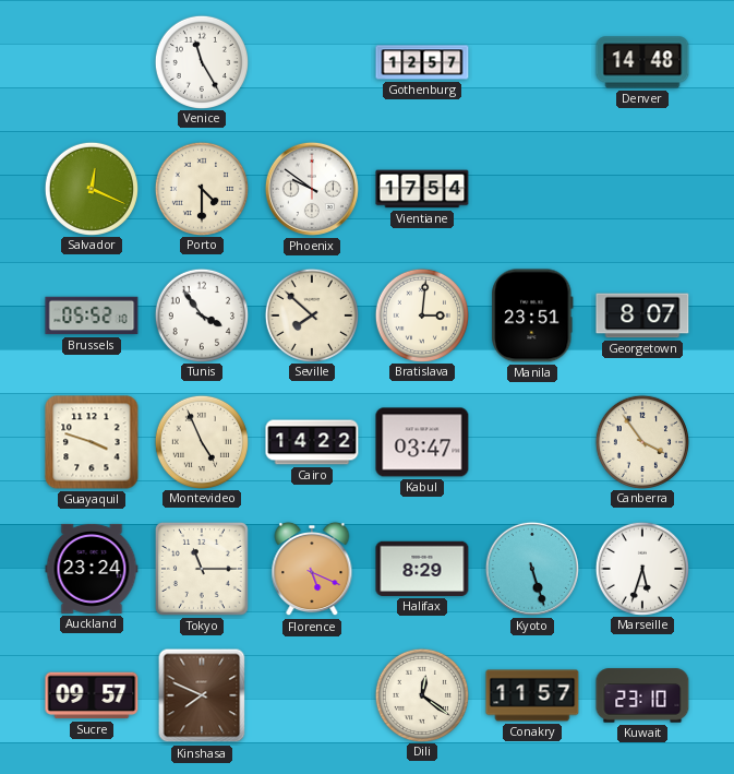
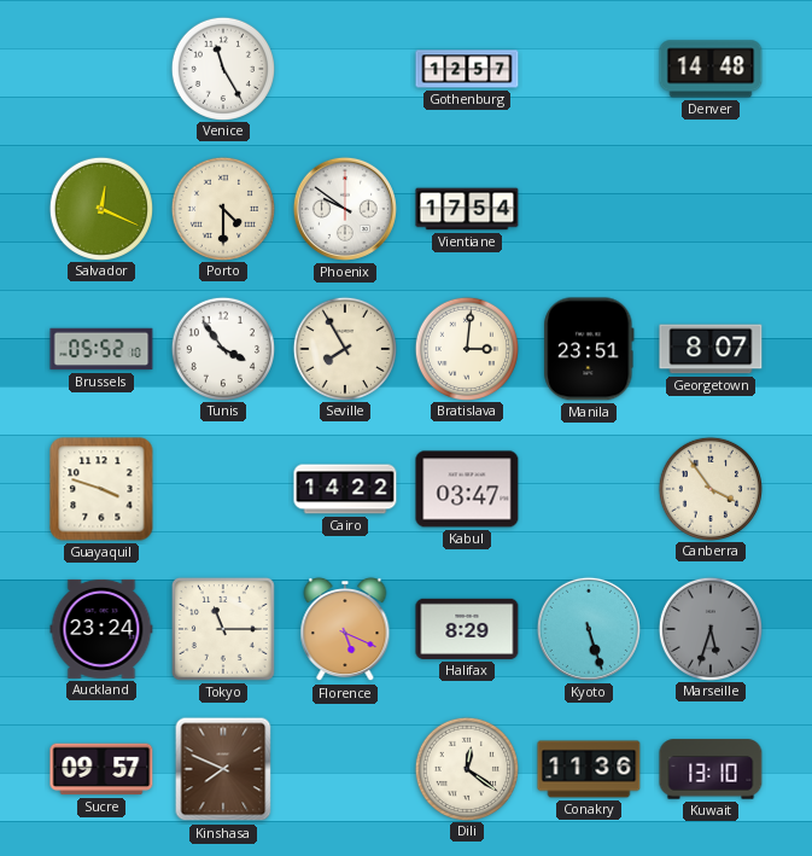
Seville: 7:52 -> 7:55 (344, 348)
Montevideo: 4:56 -> none (201, 441)
Marseille dial: white -> grey (709, 628)
Conakry: 11:57 -> 11:36 (589, 769)
Kuwait: 23:10 -> 13:10 (711, 769)
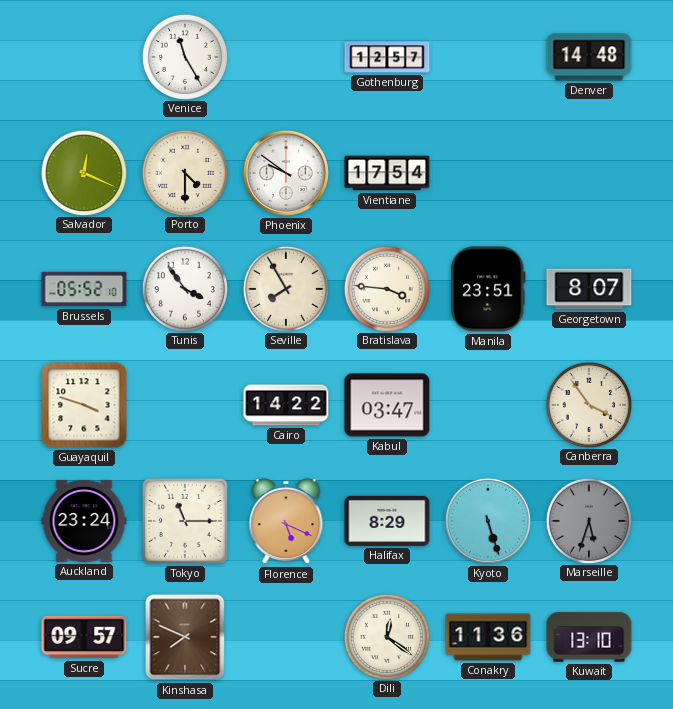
Bratislava: 3:01 -> 3:46 (386, 288)
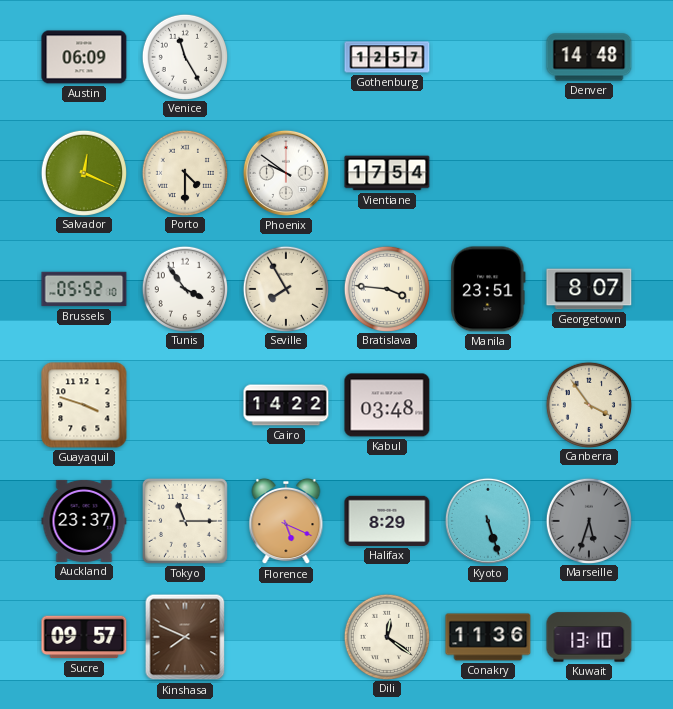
Austin: none -> 06:09 (84, 57)
Kabul: 03:47 -> 03:48 (387, 405)
Auckland: 23:24 -> 23:37 (84, 521)
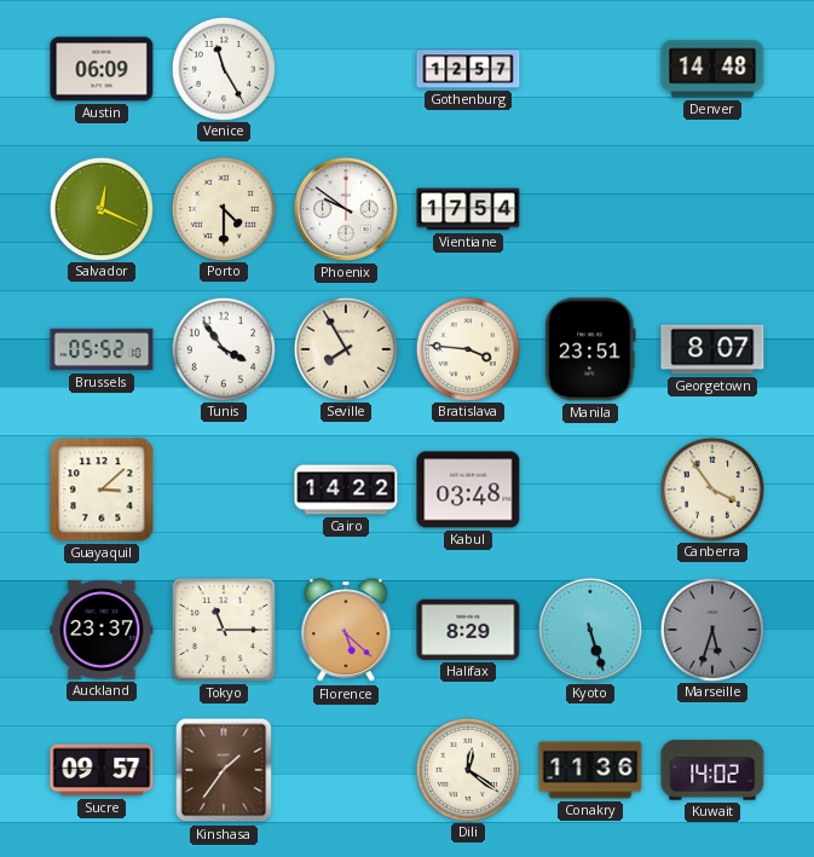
Guayaquil: 3:48 -> 3:08 (102, 490)
Florence: 5:19 -> 5:22 (346, 630)
Kinshasa: 7:49 -> 1:36 (224, 770)
Kuwait: 13:10 -> 14:02 (712, 770)
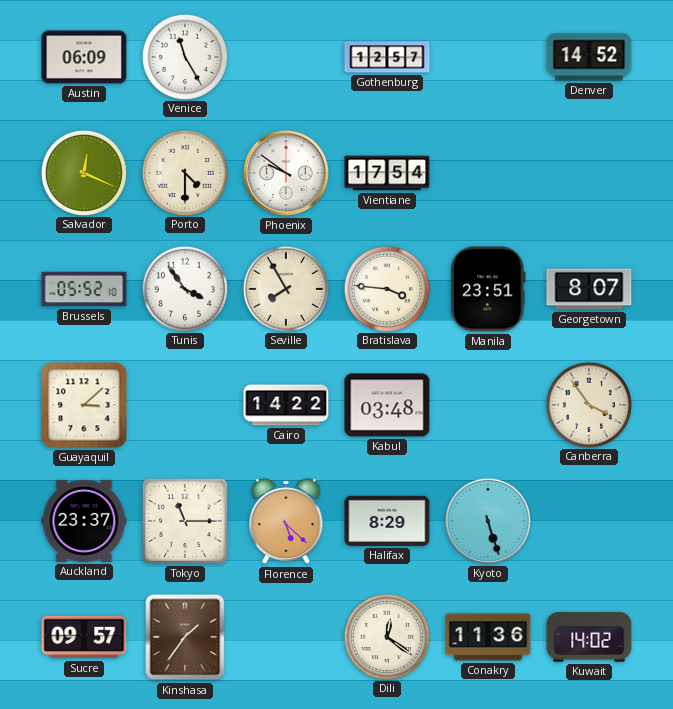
Denver: 14:48 -> 14:52 (589, 57)
Marseille: 5:33 -> none (711, 629)
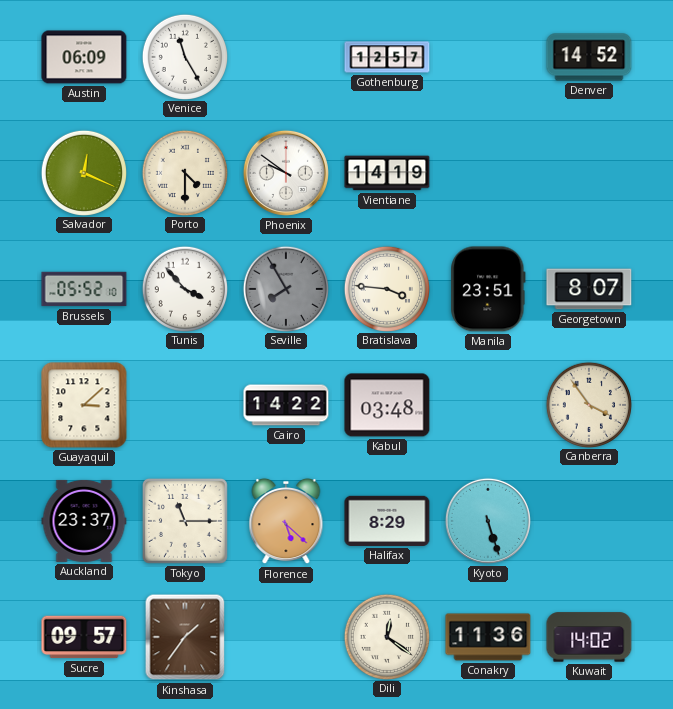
Vientiane: 17:54 -> 14:19 (387, 173)
Tunis: 3:54 -> 3:53 (184, 288)
Seville dial: cream -> grey (285, 288)
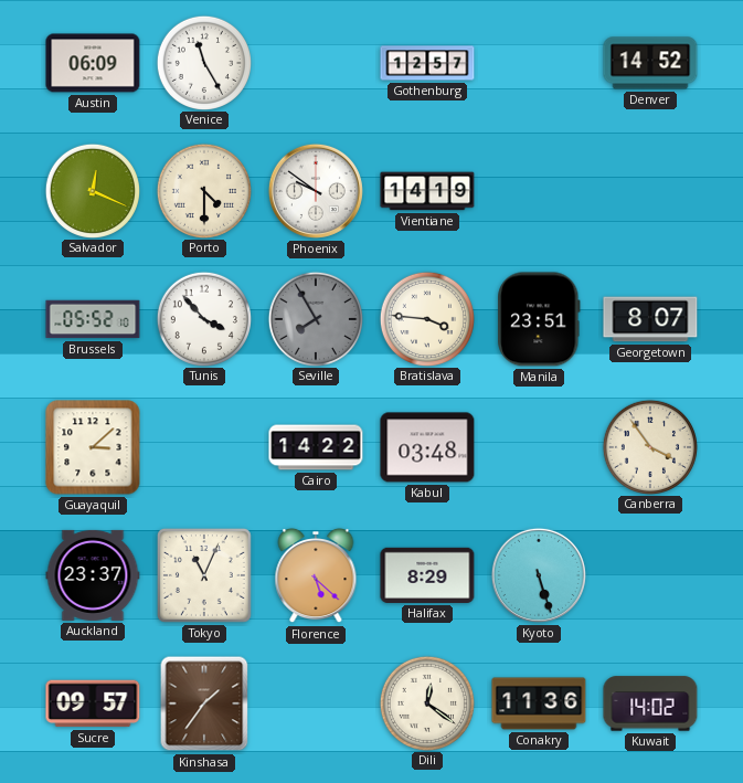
Tokyo: 11:15 -> 11:04 (204, 575)
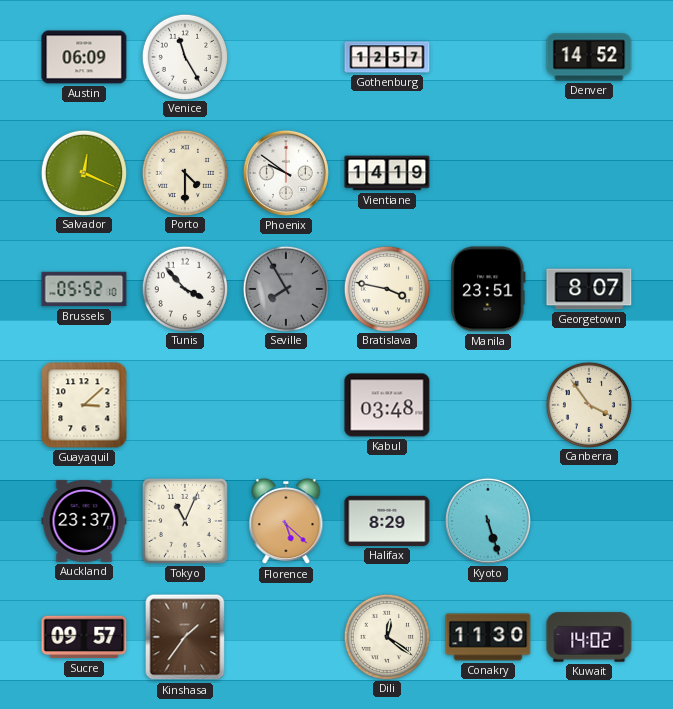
Bratislava: 3:46 -> 3:47 (386, 288)
Cairo: 14:22 -> none (316, 447)
Conakry: 11:36 -> 11:30 (488, 637)
